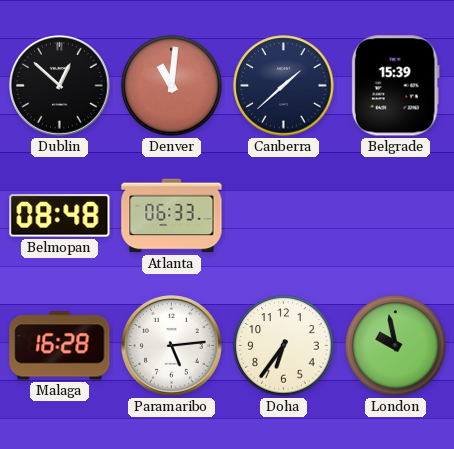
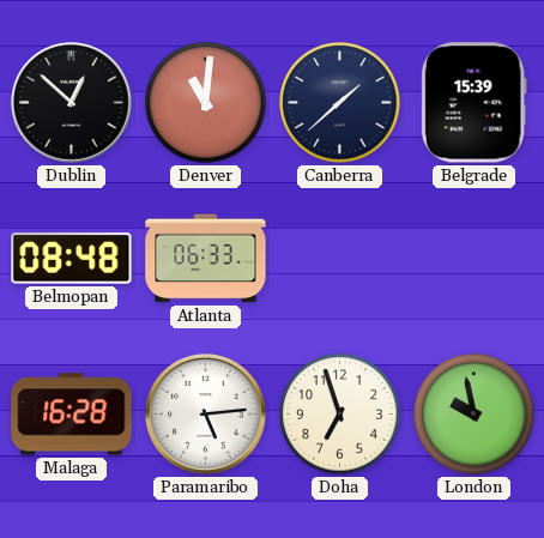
Doha: 6:36 -> 6:57 (340, 415)
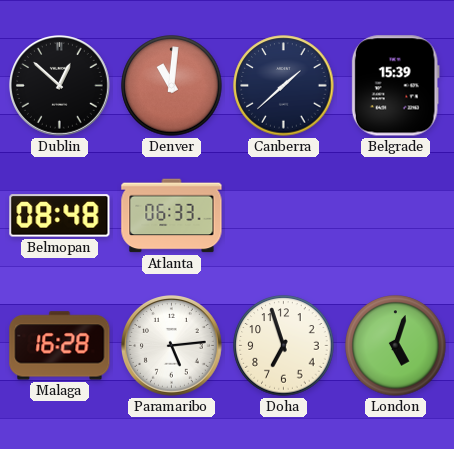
London: 9:58 -> 5:03 (396, 346)
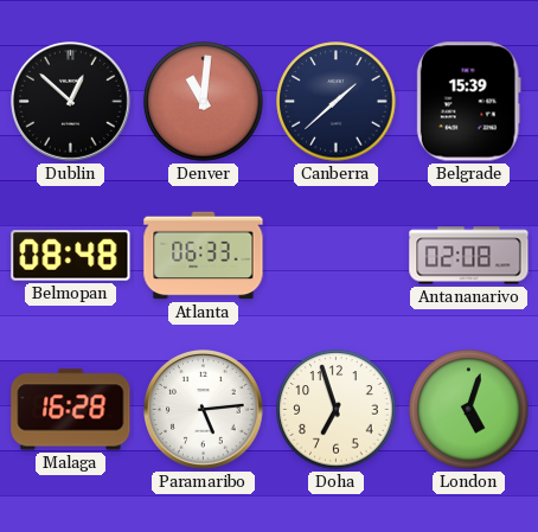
Antananarivo: none -> 02:08 (469, 256)
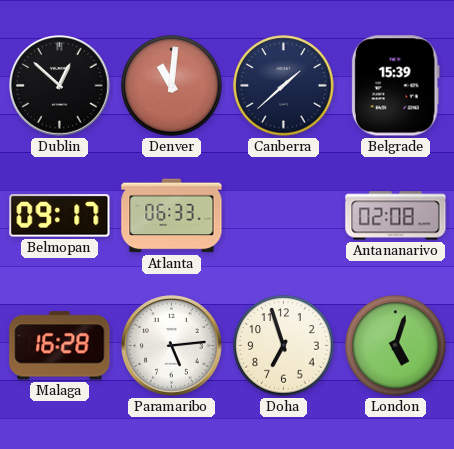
Belmopan: 08:48 -> 09:17 (60, 216)
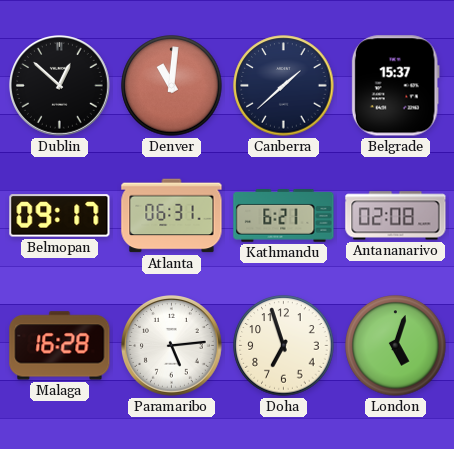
Belgrade: 15:39 -> 15:37 (395, 86)
Atlanta: 06:33 -> 06:31 (172, 216)
Kathmandu: none -> 6:21 (284, 216)
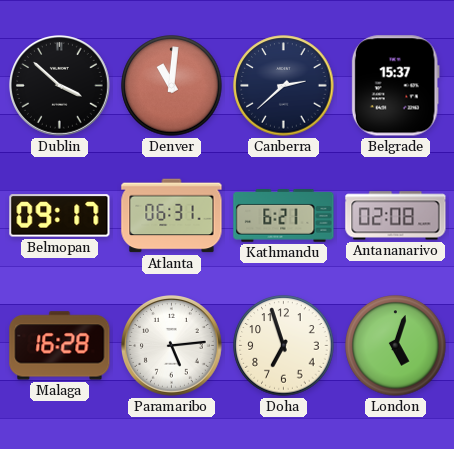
Dublin: 12:52 -> 3:52 (60, 86)
Canberra: 1:38 -> 2:38 (284, 86)
